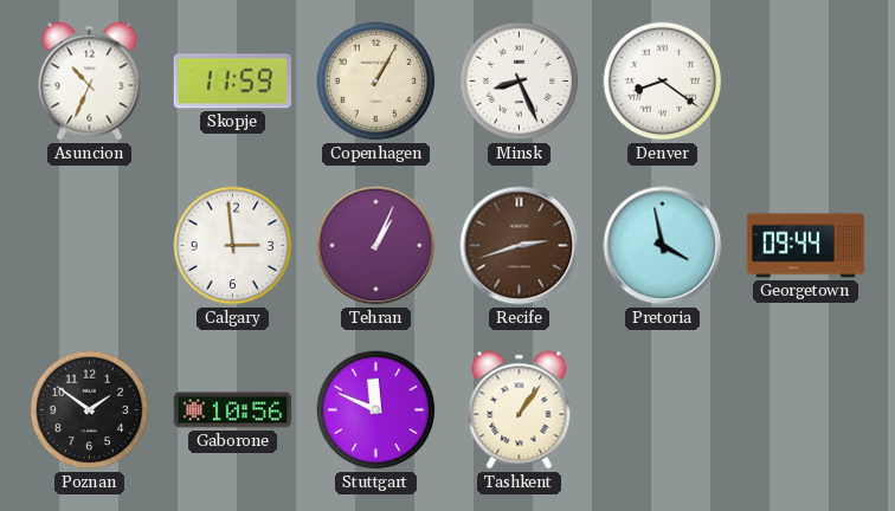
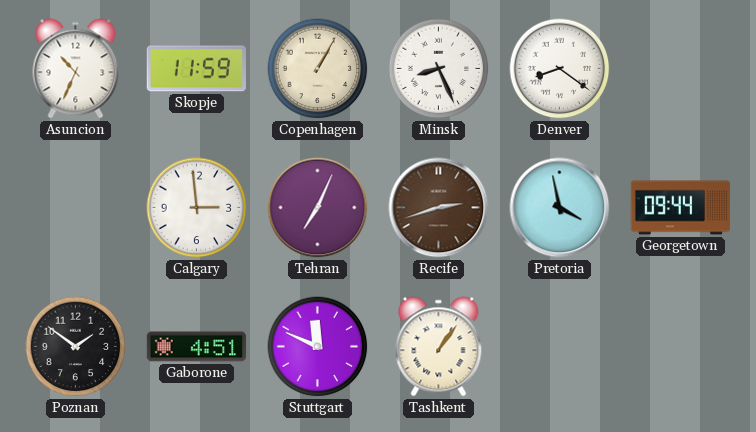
Tehran: 1:04 -> 7:04 (318, 208)
Gaborone: 10:56 -> 4:51 (197, 347)
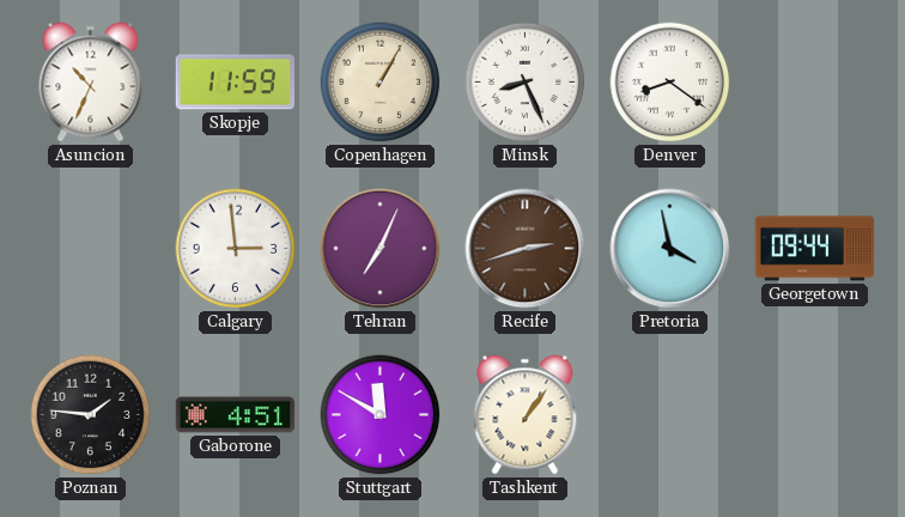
Poznan: 1:51 -> 1:46 (91, 415)
Stuttgart: 11:49 -> 11:50 (381, 415)
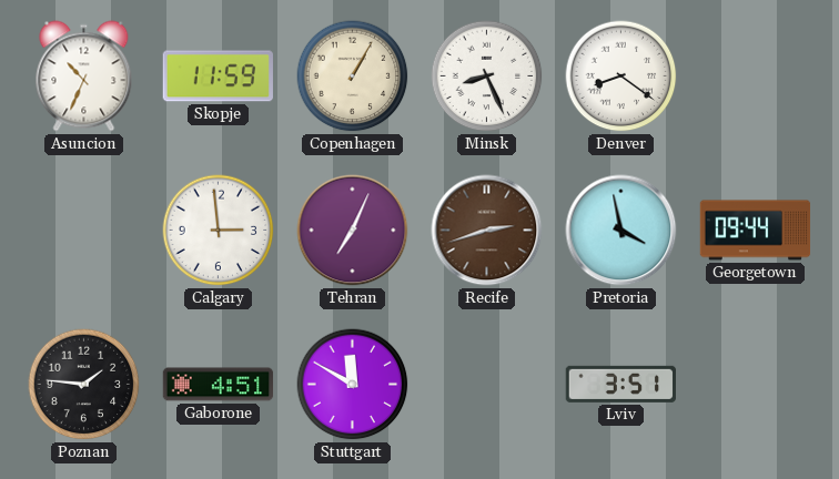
Tashkent: 1:06 -> none (526, 415)
Lviv: none -> 3:51 (620, 384)
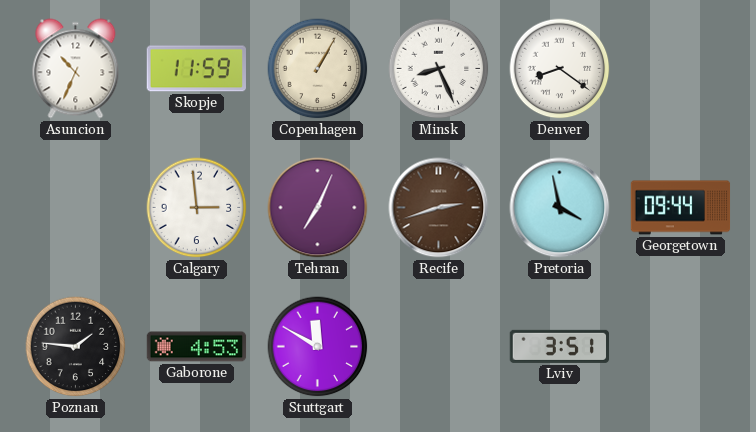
Gaborone: 4:51 -> 4:53 (197, 347)
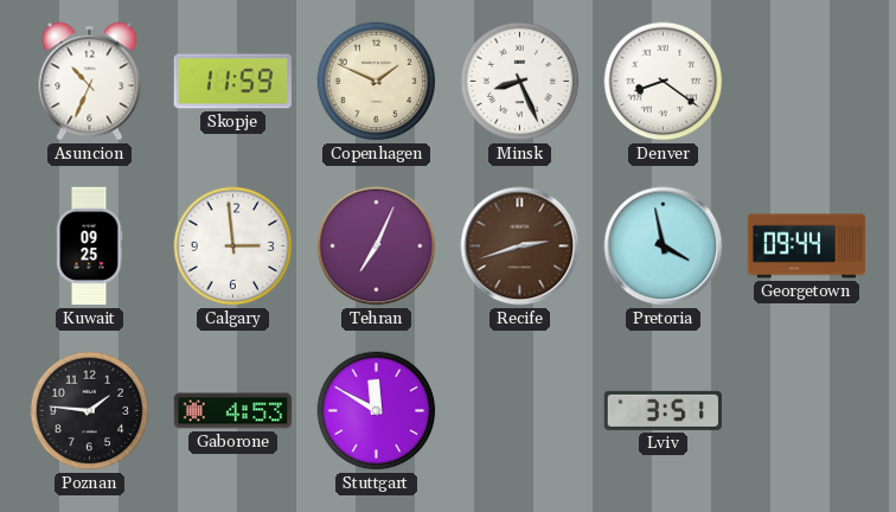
Copenhagen: 1:05 -> 1:49 (377, 82)
Kuwait: none -> 09:25 (89, 247)
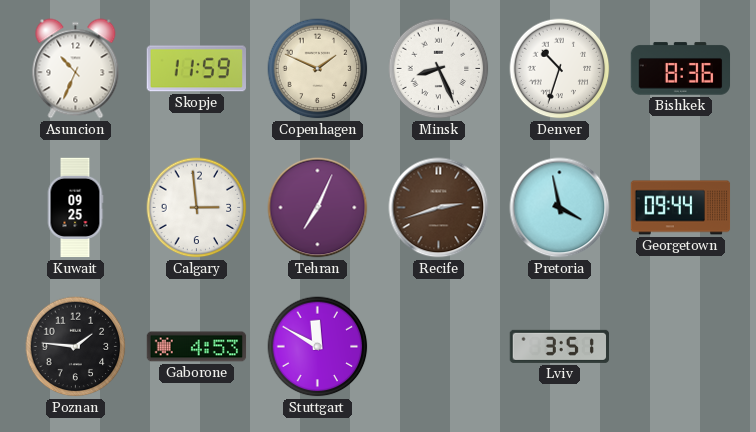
Denver: 8:21 -> 10:33 (560, 69)
Bishkek: none -> 8:36 (681, 69)
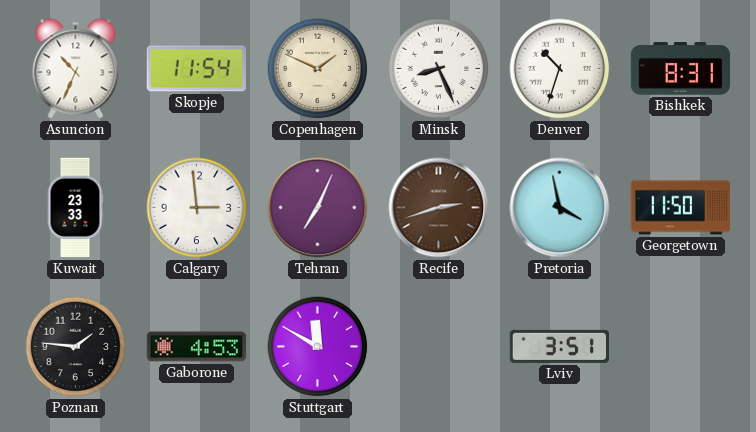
Skopje: 11:59 -> 11:54 (196, 69)
Bishkek: 8:36 -> 8:31 (681, 69)
Kuwait: 09:25 -> 23:33 (75, 208)
Georgetown: 09:44 -> 11:50 (681, 208)
